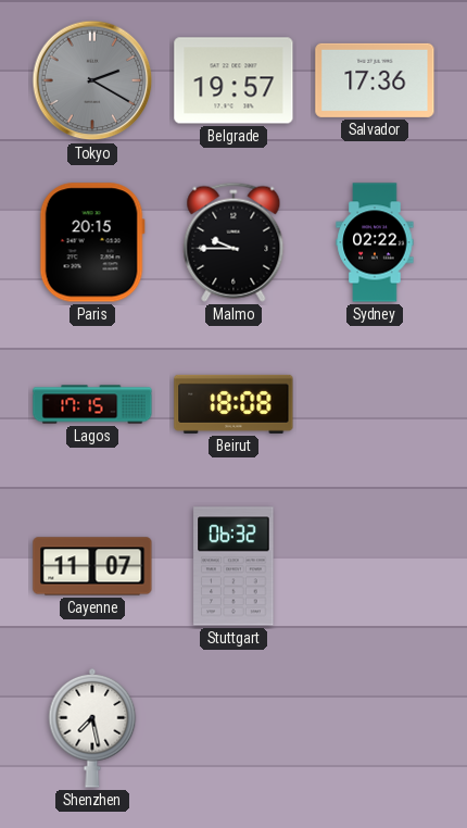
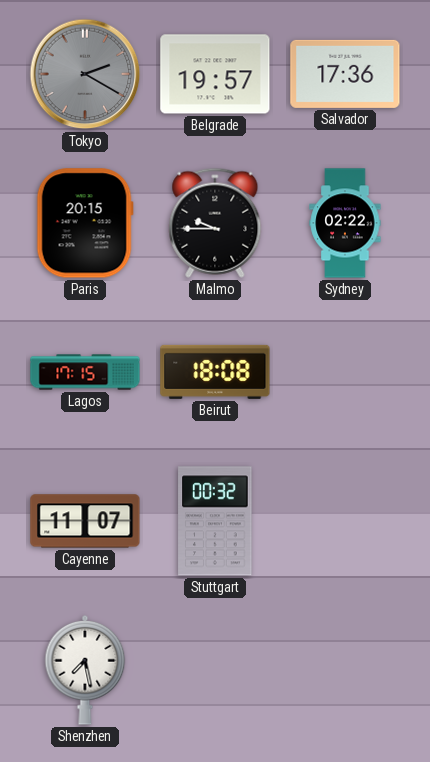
Stuttgart: 06:32 -> 00:32 (215, 521)
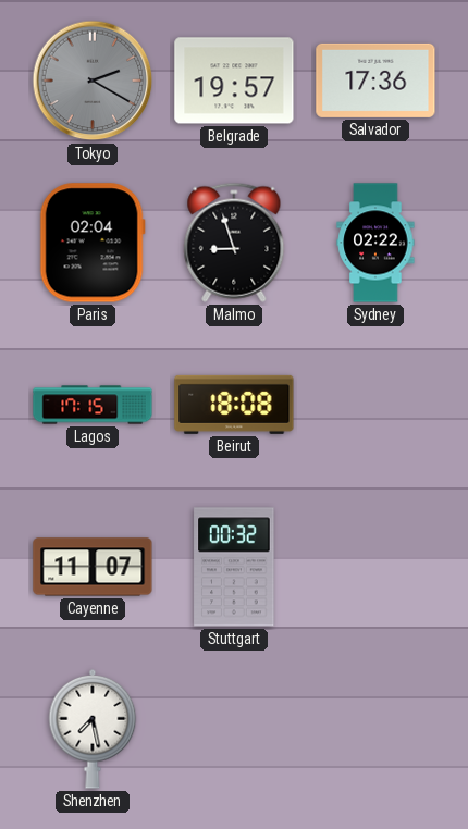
Paris: 20:15 -> 02:04 (93, 243)
Malmo: 9:45 -> 8:57 (234, 243)
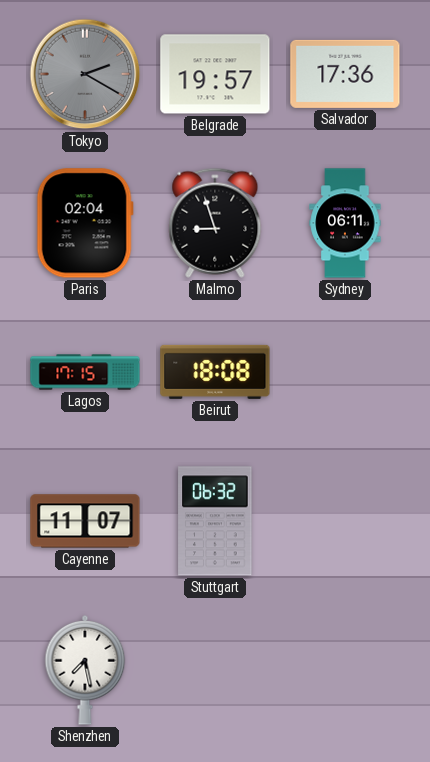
Sydney: 02:22 -> 06:11 (345, 223)
Stuttgart: 00:32 -> 06:32 (215, 521)
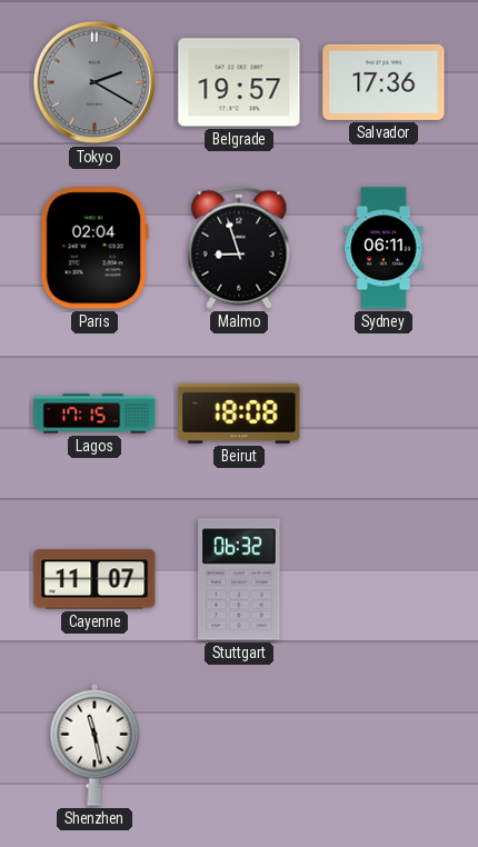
Shenzhen: 7:28 -> 11:28 (94, 745)
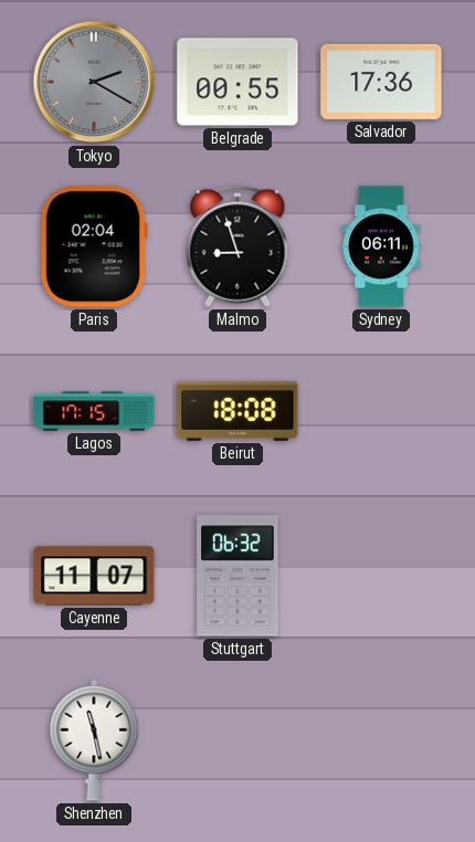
Belgrade: 19:57 -> 00:55 (237, 82)
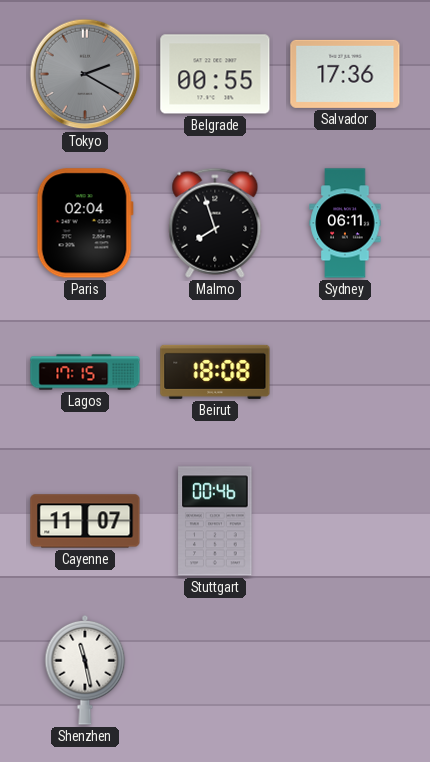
Malmo: 8:57 -> 7:57 (215, 223)
Stuttgart: 06:32 -> 00:46 (215, 521)
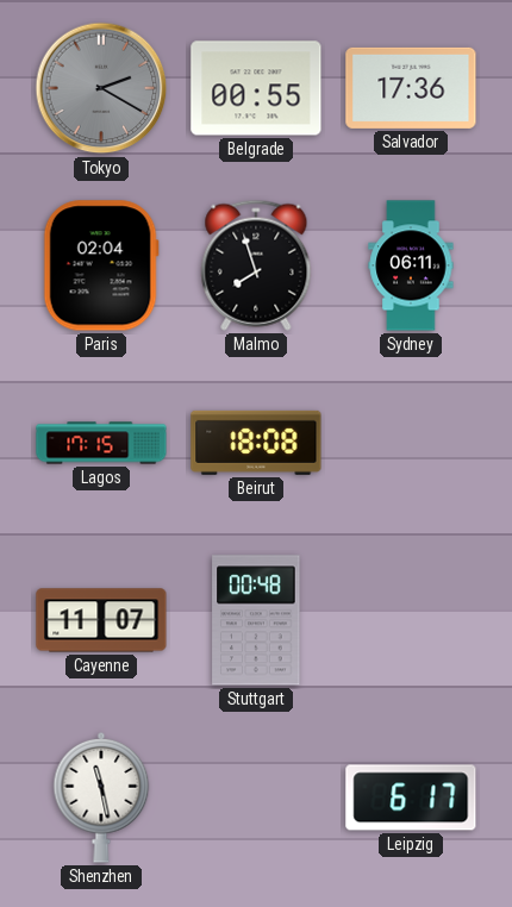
Stuttgart: 00:46 -> 00:48 (256, 620)
Leipzig: none -> 6:17 (411, 797)
